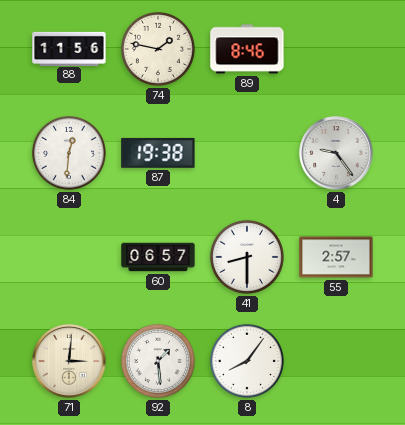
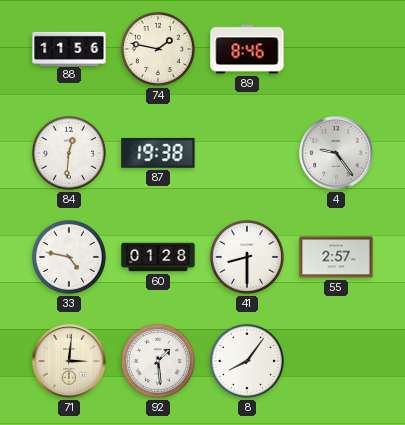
33: none -> 4:47 (69, 257)
60: 06:57 -> 01:28 (158, 257)
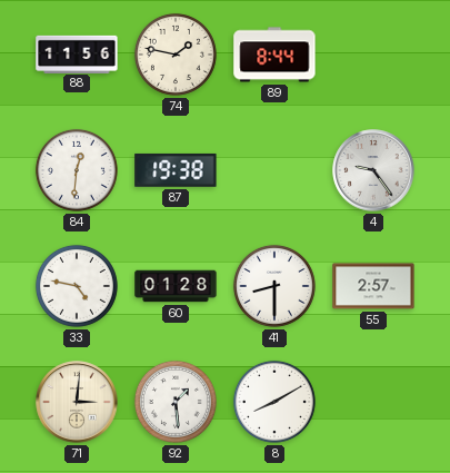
89: 8:46 -> 8:44 (274, 55)
8: 8:06 -> 8:10 (274, 402)
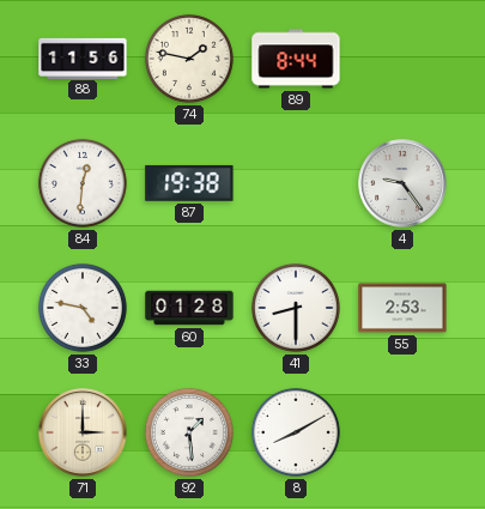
55: 2:57 -> 2:53 (402, 308)
71: 3:01 -> 3:00 (83, 432)
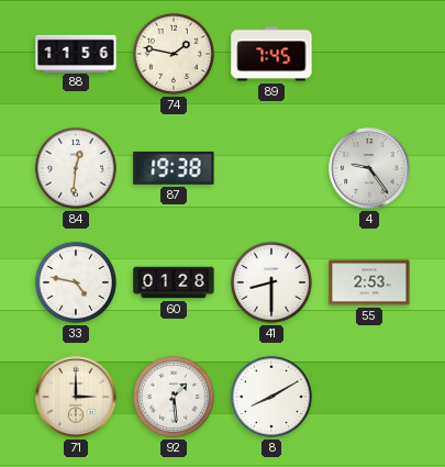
89: 8:44 -> 7:45 (271, 54)
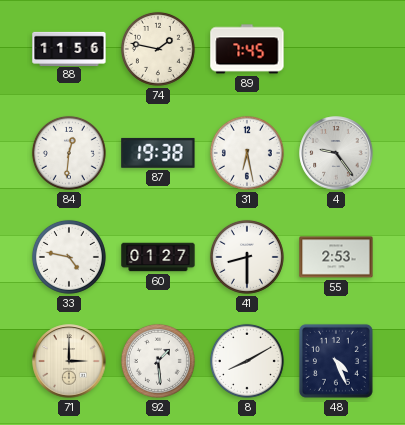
31: none -> 6:28 (247, 153)
60: 01:28 -> 01:27 (158, 257)
48: none -> 4:26 (336, 361)
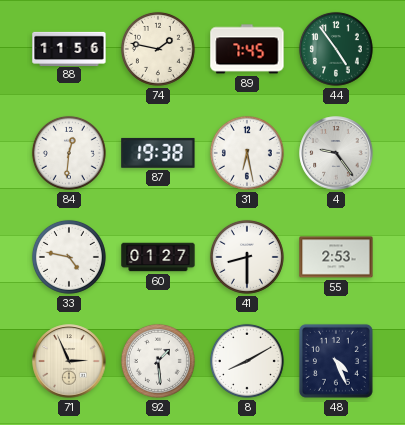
44: none -> 4:54 (336, 49)
71: 3:00 -> 2:56 (69, 361)
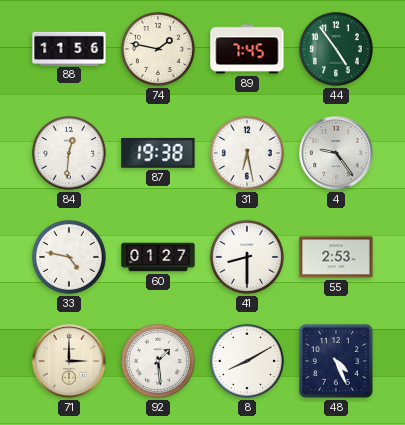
71: 2:56 -> 3:00 (69, 361)
